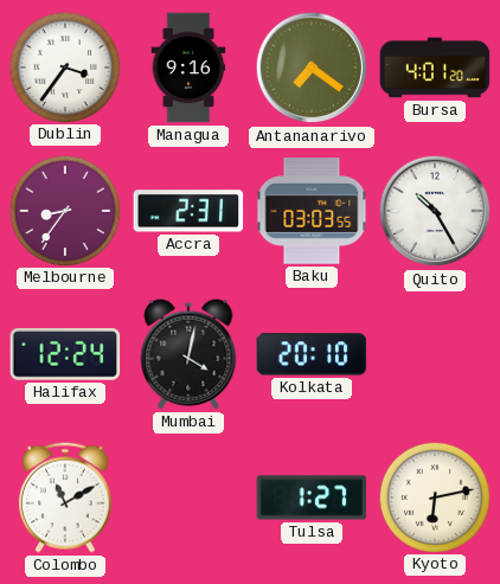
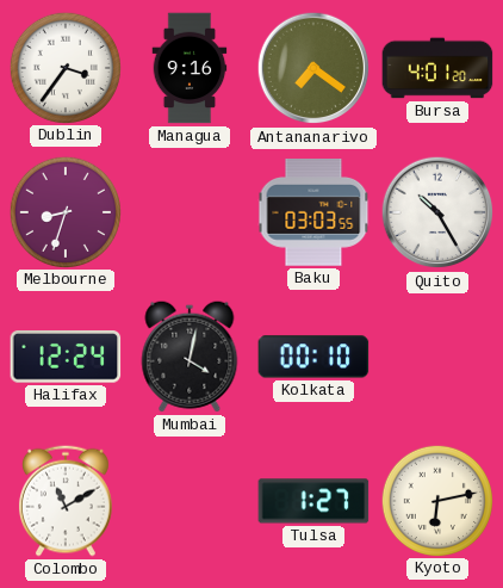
Melbourne: 8:36 -> 8:33 (64, 211)
Accra: 2:31 -> none (188, 211)
Kolkata: 20:10 -> 00:10 (313, 357)
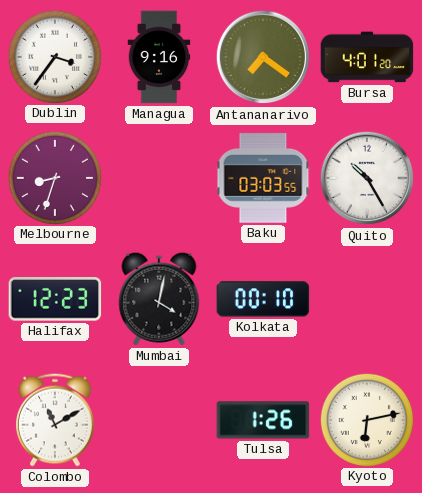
Halifax: 12:24 -> 12:23 (55, 300)
Tulsa: 1:27 -> 1:26 (263, 420)
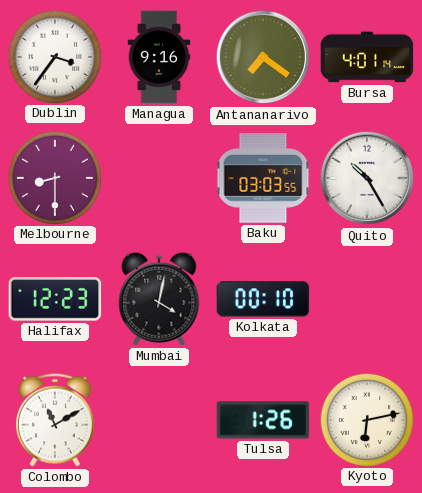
Bursa: 4:01:20 -> 4:01:14 (367, 57)
Melbourne: 8:33 -> 8:30 (54, 177)
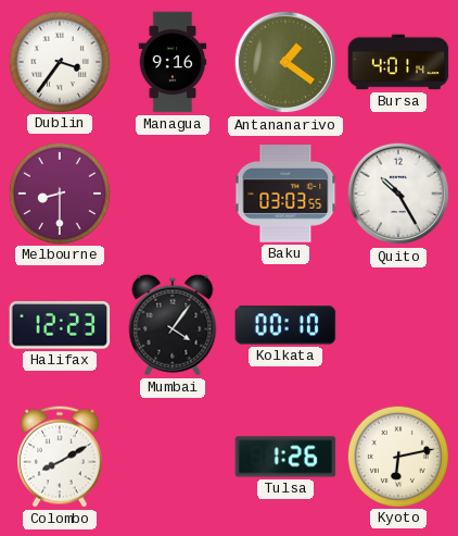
Antananarivo: 7:21 -> 1:21 (285, 62)
Mumbai: 4:02 -> 4:06 (173, 325)
Colombo: 11:10 -> 8:10 (60, 457)
